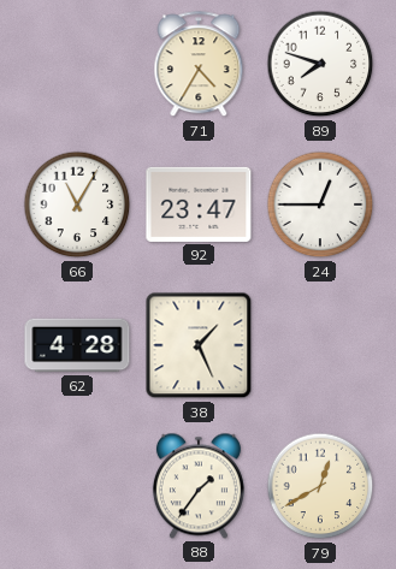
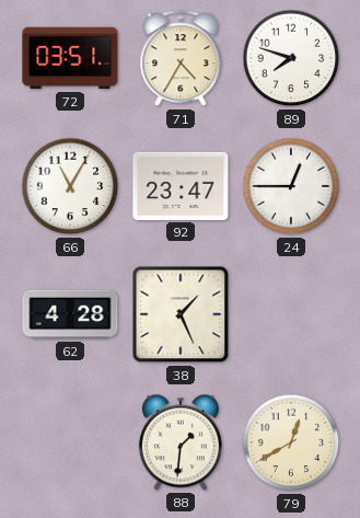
72: none -> 03:51 (70, 58)
88: 1:36 -> 1:31 (181, 442)
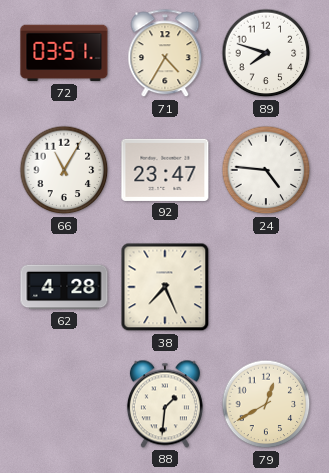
24: 12:45 -> 4:46 (266, 170)
38: 1:26 -> 7:26 (165, 287)
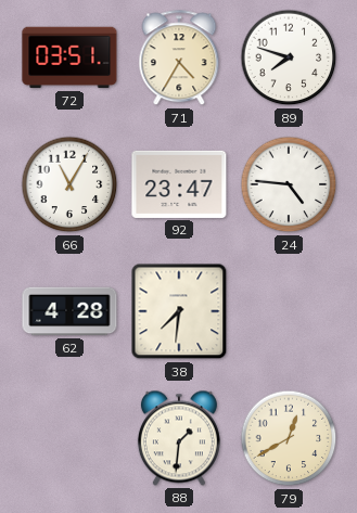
38: 7:26 -> 7:31 (179, 311)
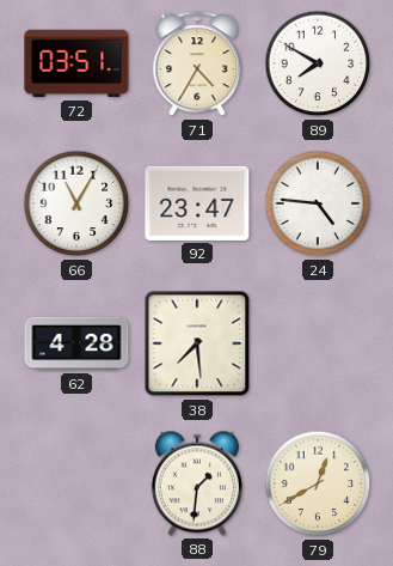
89: 7:48 -> 7:50 (318, 63)
38: 7:31 -> 7:29 (197, 343)
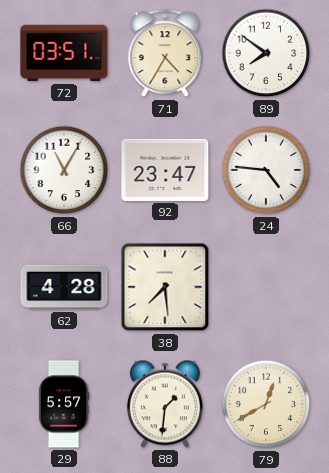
89: 7:50 -> 7:51 (266, 53)
29: none -> 5:57 (64, 404)
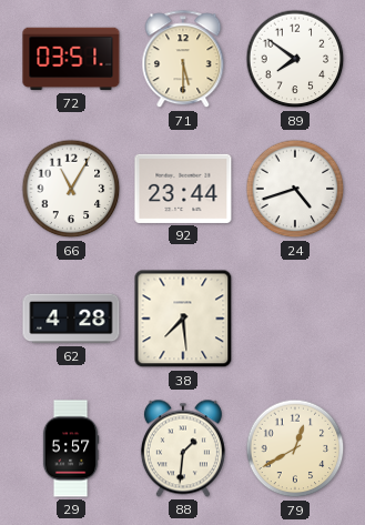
71: 4:35 -> 5:30 (183, 60)
92: 23:47 -> 23:44 (183, 189)
24: 4:46 -> 4:42 (295, 189)
